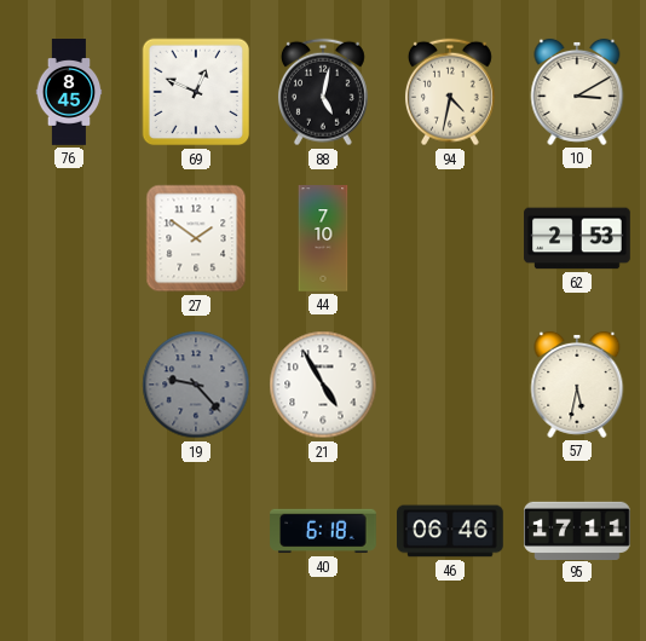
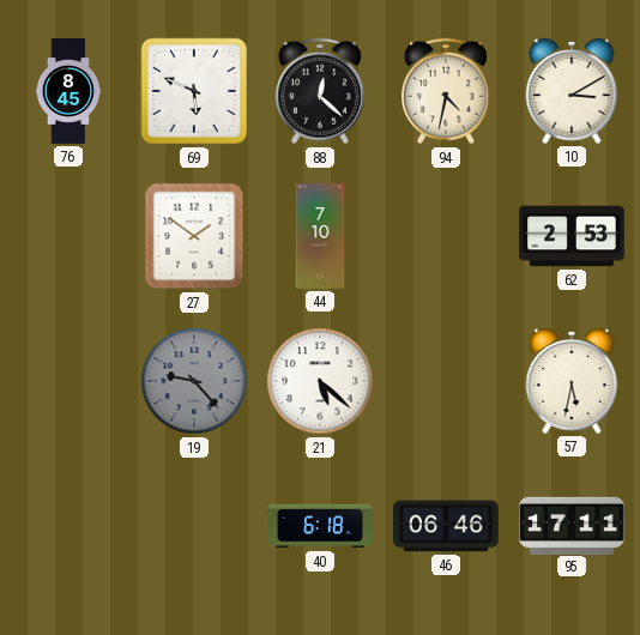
69: 12:49 -> 5:49 (194, 91)
88: 5:02 -> 12:22 (320, 91)
21: 4:55 -> 5:22 (320, 381)
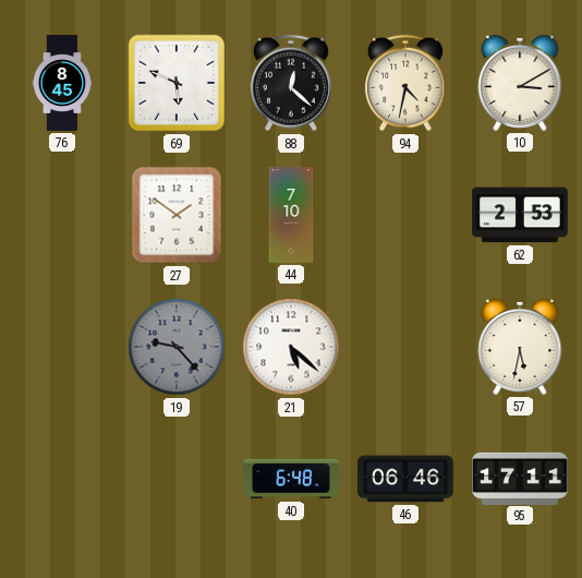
40: 6:18 -> 6:48 (291, 479)
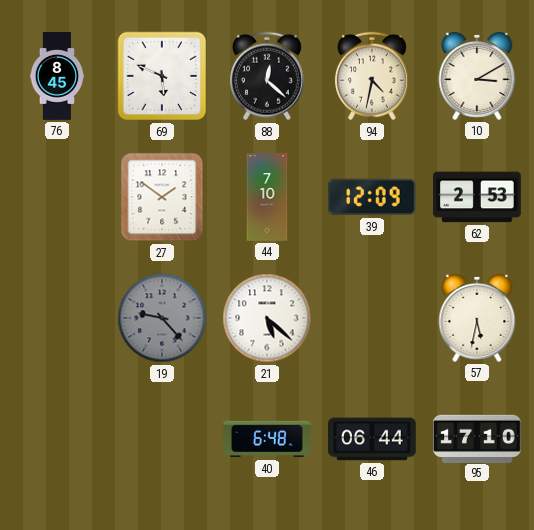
39: none -> 12:09 (372, 197)
46: 06:46 -> 06:44 (373, 439)
95: 17:11 -> 17:10 (477, 438)
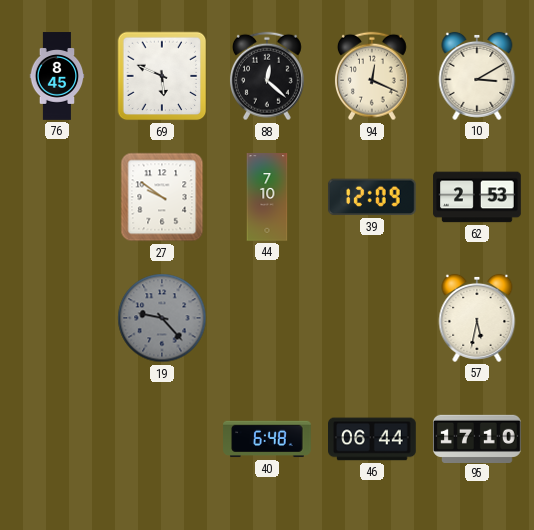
94: 4:32 -> 12:19 (372, 76)
27: 1:51 -> 9:51 (162, 197)
21: 5:22 -> none (267, 318)
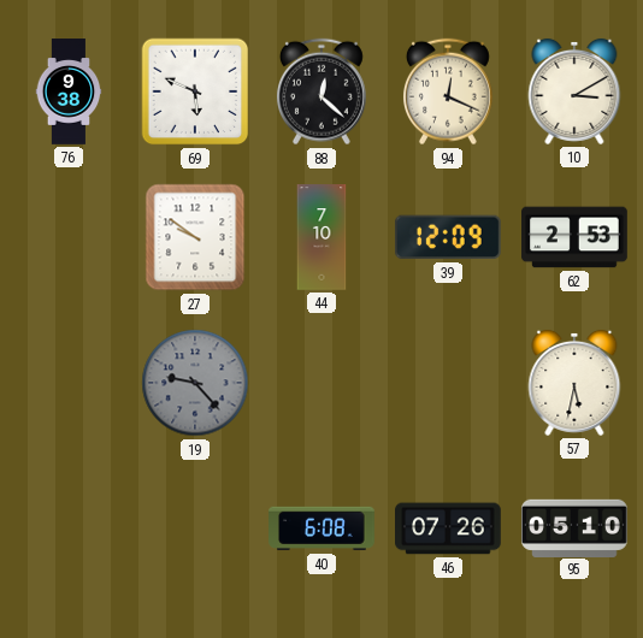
76: 8:45 -> 9:38 (69, 91)
40: 6:48 -> 6:08 (321, 528)
46: 06:44 -> 07:26 (449, 528)
95: 17:10 -> 05:10 (574, 527)
